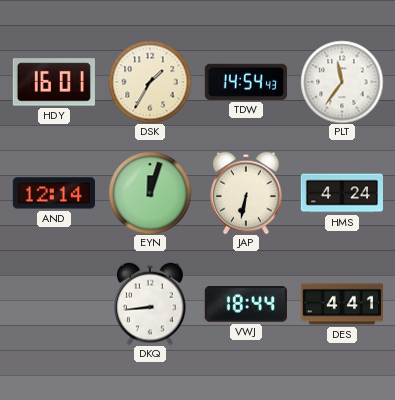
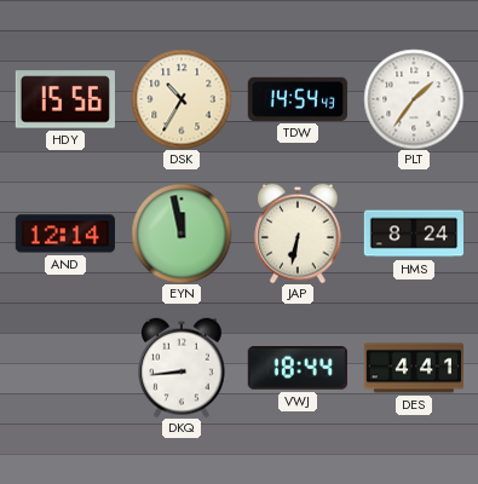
HDY: 16:01 -> 15:56 (65, 99)
DSK: 1:35 -> 10:35 (182, 99)
PLT: 11:36 -> 1:36 (414, 99)
EYN: 12:03 -> 11:58 (182, 234)
HMS: 4:24 -> 8:24 (413, 234)
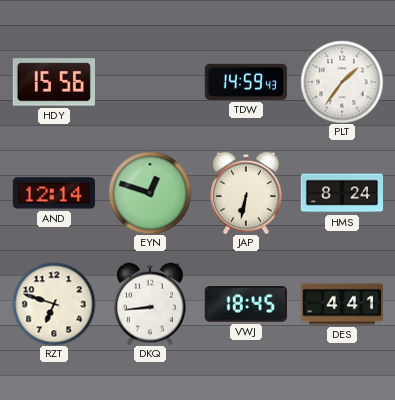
DSK: 10:35 -> none (182, 99)
TDW: 14:54 -> 14:59 (246, 82)
EYN: 11:58 -> 12:48 (150, 193)
RZT: none -> 6:48 (54, 304)
VWJ: 18:44 -> 18:45 (246, 304)
